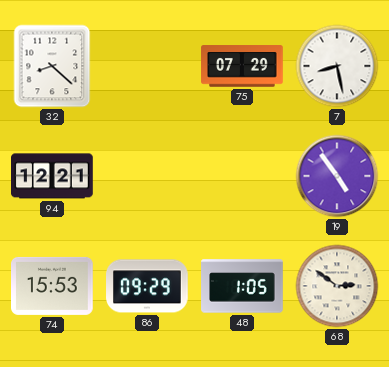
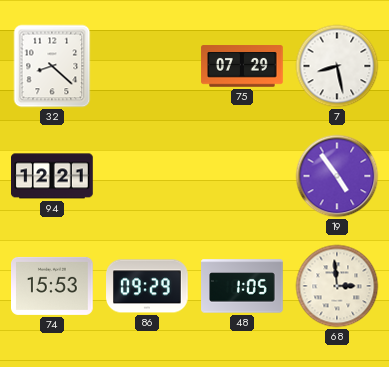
68: 2:51 -> 2:59 (337, 286)
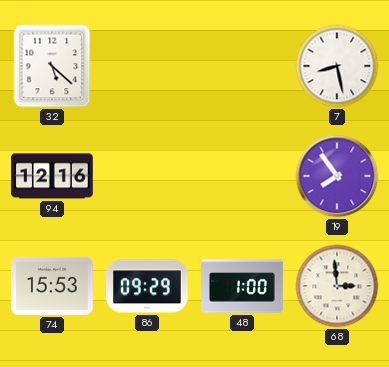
32: 8:22 -> 5:22 (52, 66)
75: 07:29 -> none (242, 66)
94: 12:21 -> 12:16 (52, 176)
19: 4:54 -> 7:54 (337, 176)
48: 1:05 -> 1:00 (242, 286)
